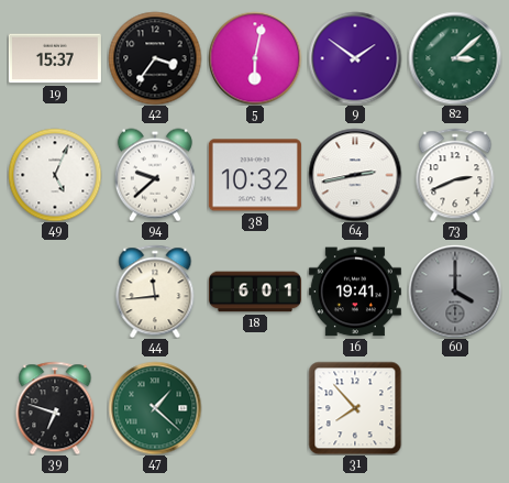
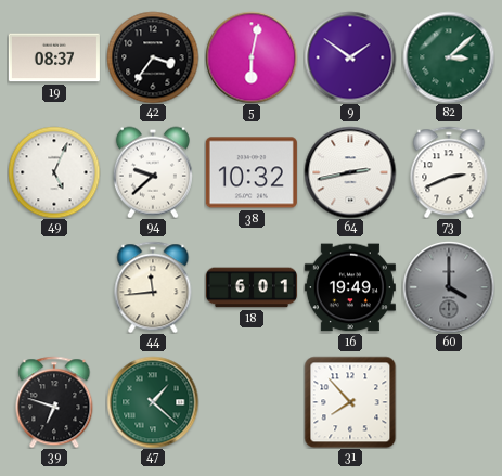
19: 15:37 -> 08:37 (54, 57)
16: 19:41 -> 19:49 (350, 287)
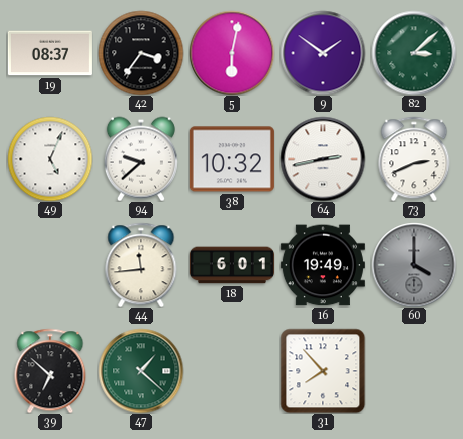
39: 6:48 -> 6:52 (50, 371)
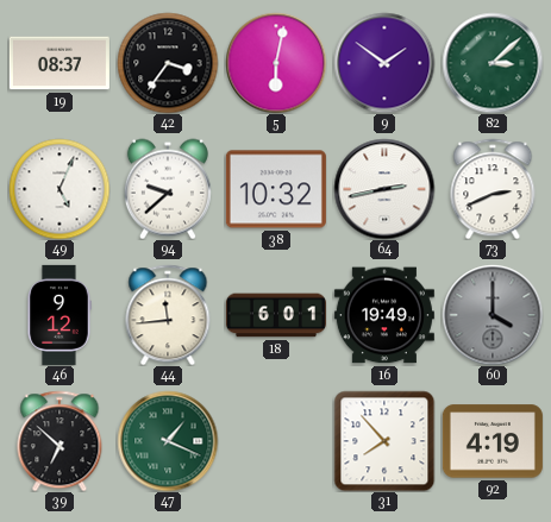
46: none -> 9:12 (60, 315)
47: 1:22 -> 1:19 (168, 441)
92: none -> 4:19 (493, 441)
